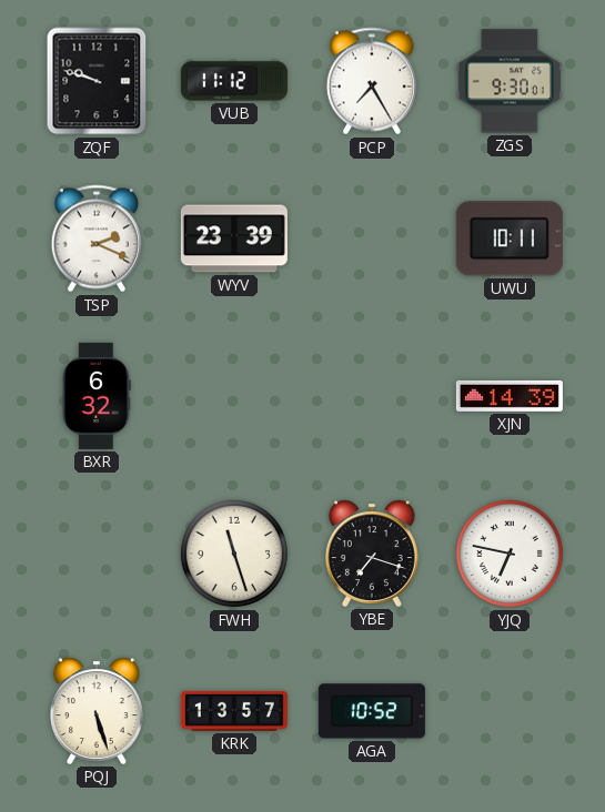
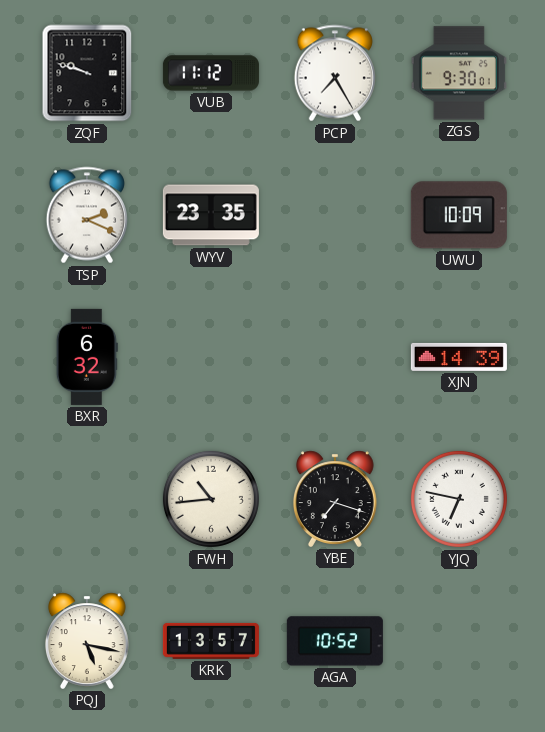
WYV: 23:39 -> 23:35 (211, 215)
UWU: 10:11 -> 10:09 (459, 215)
FWH: 11:27 -> 10:44 (211, 499)
PQJ: 5:27 -> 5:17 (87, 641)
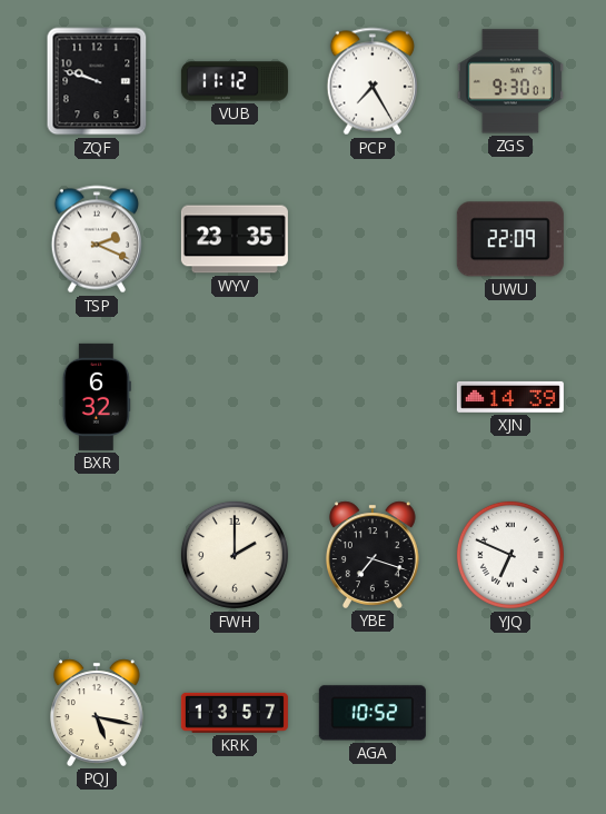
UWU: 10:09 -> 22:09 (510, 239)
FWH: 10:44 -> 2:00 (235, 555)
YJQ: 6:47 -> 6:49 (510, 555)
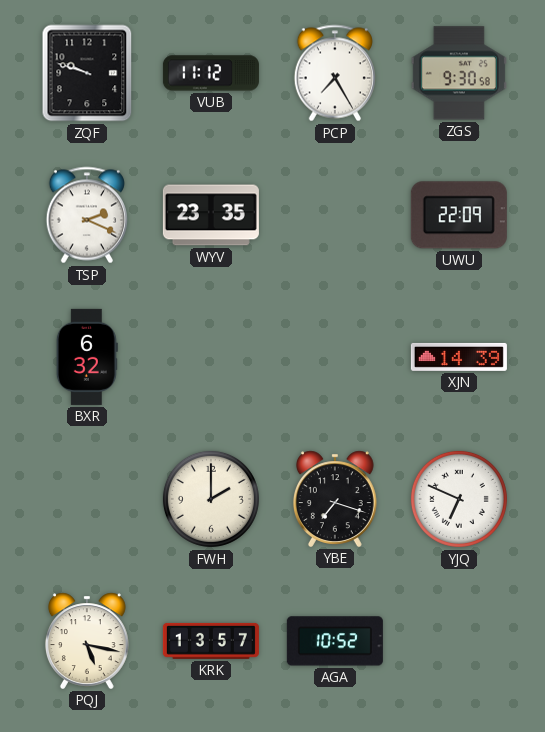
ZGS: 9:30:01 -> 9:30:58 (459, 73)
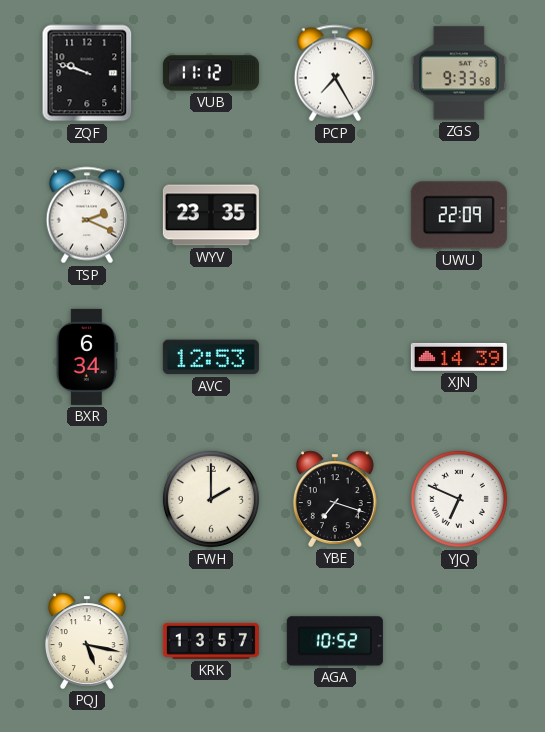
ZGS: 9:30 -> 9:33 (459, 73)
BXR: 6:32 -> 6:34 (87, 357)
AVC: none -> 12:53 (211, 357)
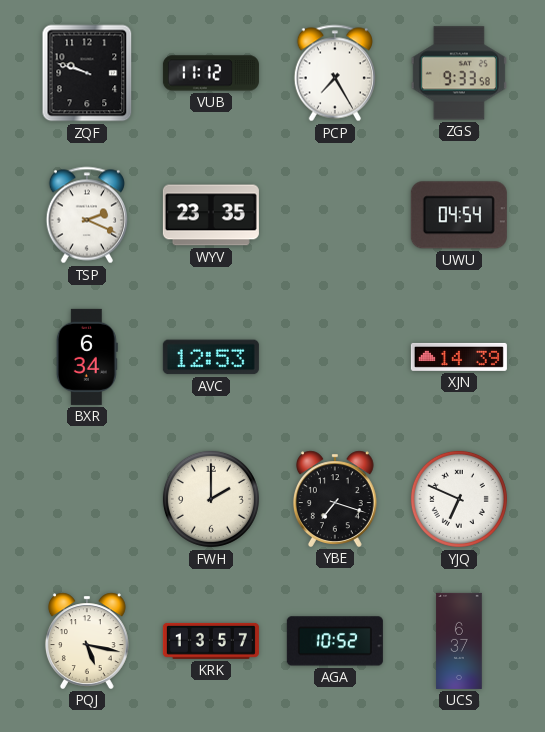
UWU: 22:09 -> 04:54 (459, 215)
UCS: none -> 6:37 (459, 641)
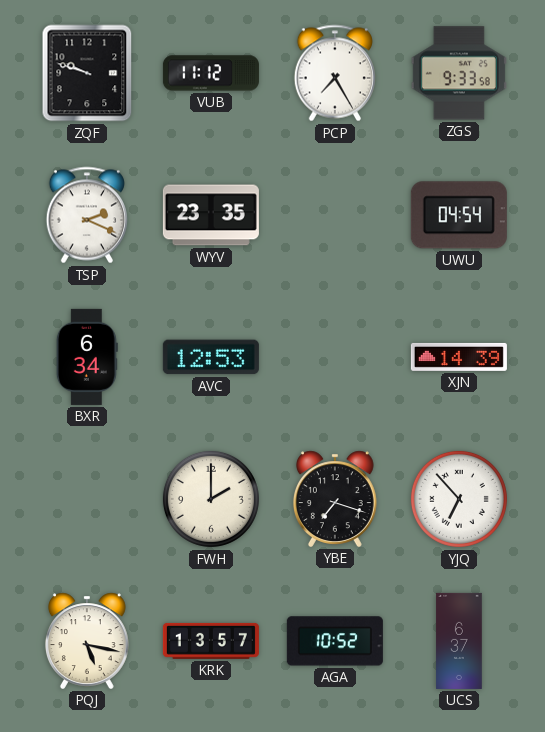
YJQ: 6:49 -> 6:53 (459, 499)
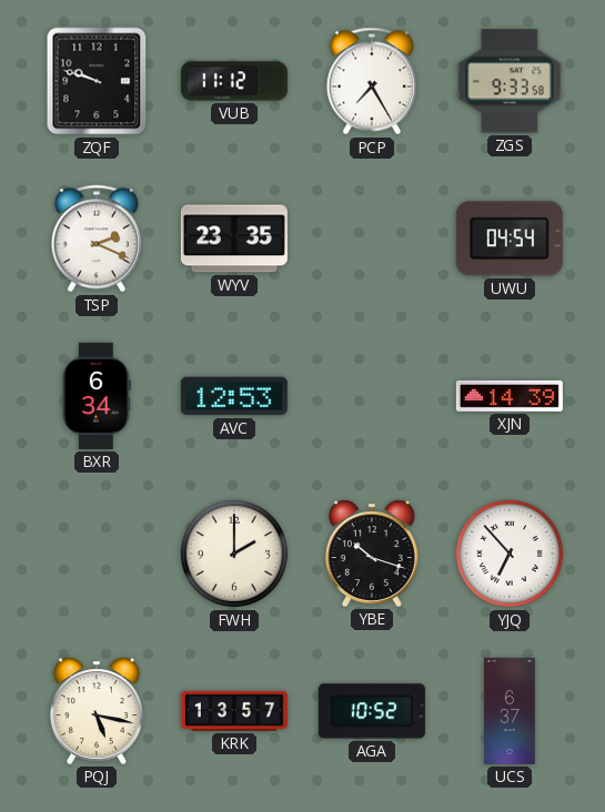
YBE: 7:18 -> 10:18 (372, 554)
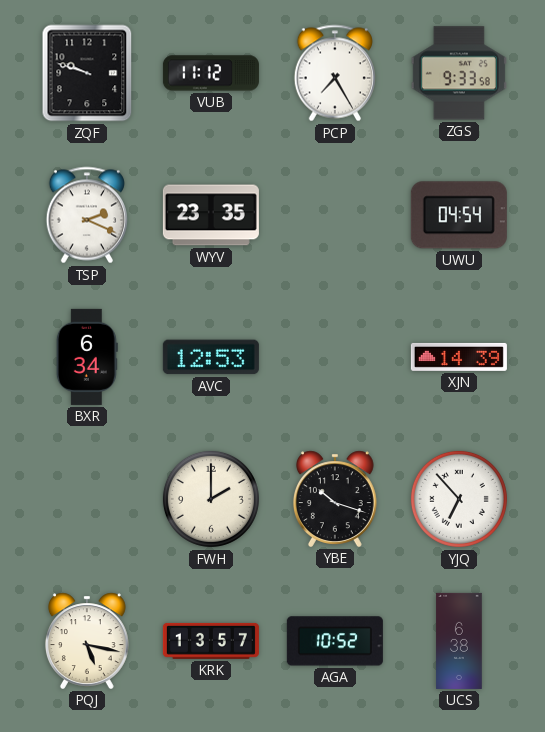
UCS: 6:37 -> 6:38 (459, 641)
